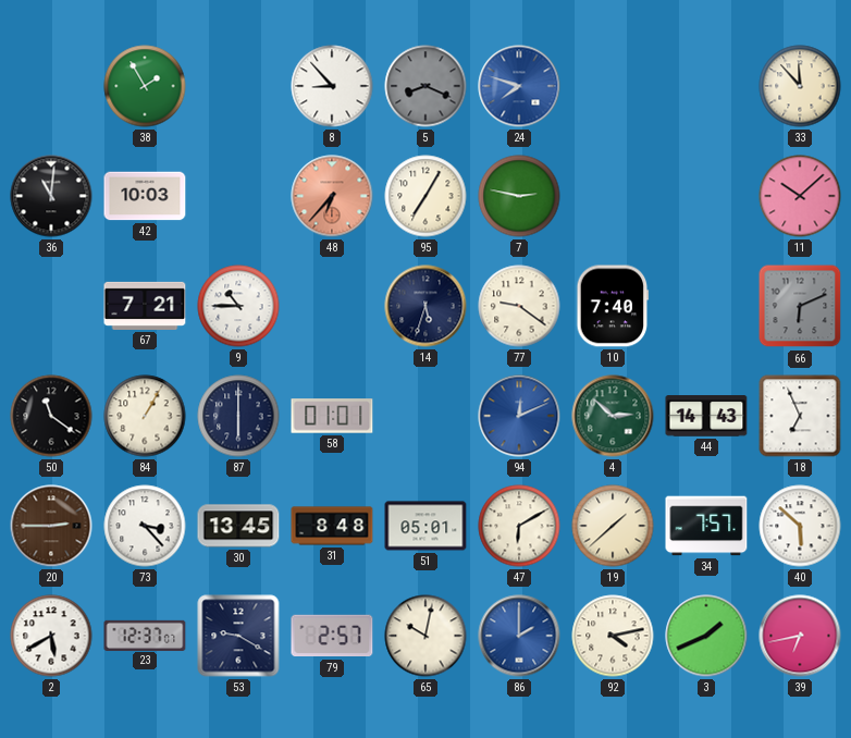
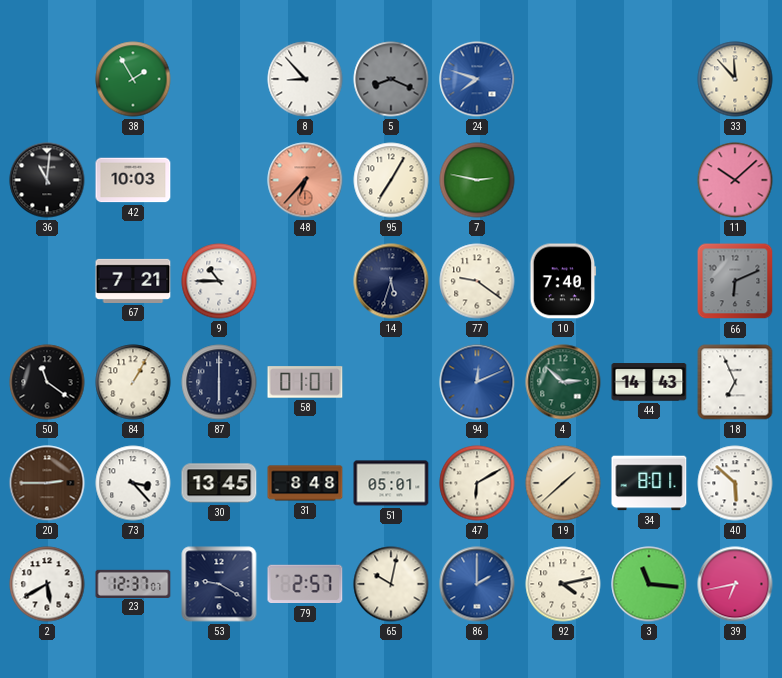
34: 7:57 -> 8:01 (649, 483)
3: 1:41 -> 11:16 (649, 584)
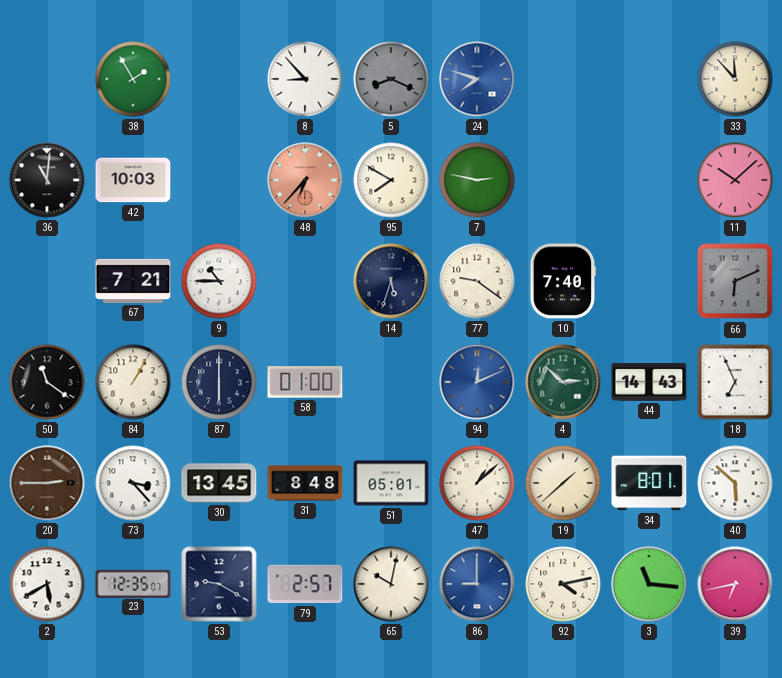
95: 7:05 -> 7:50 (391, 180)
58: 01:01 -> 01:00 (305, 382)
47: 6:10 -> 1:08 (477, 483)
23: 12:37 -> 12:35 (133, 583)
86: 2:00 -> 9:00 (477, 584)
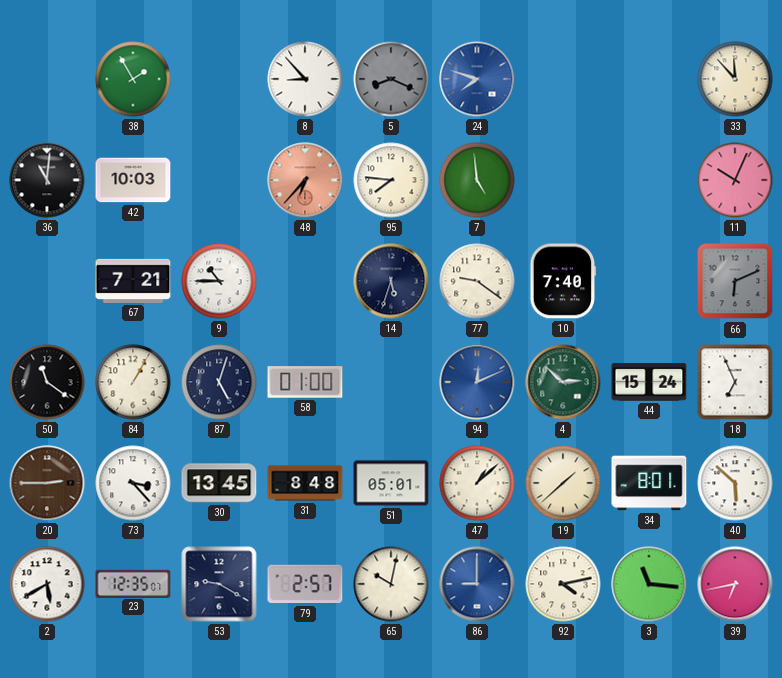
95: 7:50 -> 7:46 (391, 180)
7: 2:47 -> 4:59 (477, 180)
11: 10:08 -> 10:04 (735, 180)
87: 6:00 -> 5:03 (219, 382)
44: 14:43 -> 15:24 (649, 382)
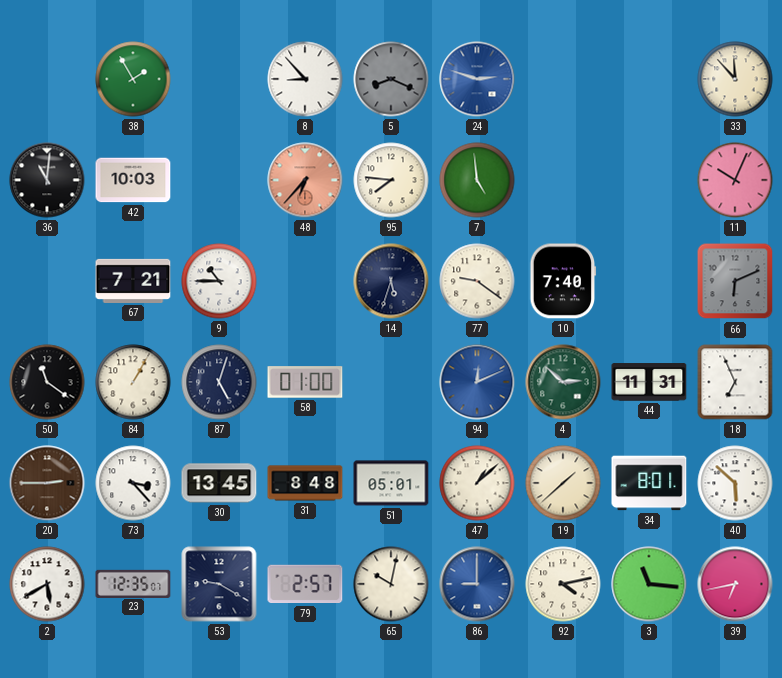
24: 7:48 -> 2:48 (477, 79)
44: 15:24 -> 11:31 (649, 382)
